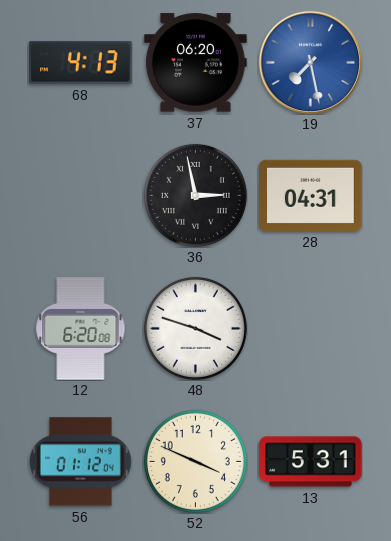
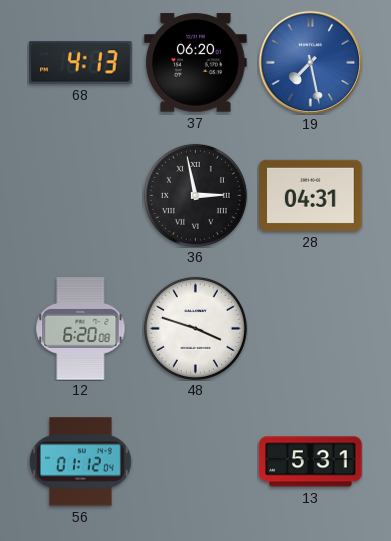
52: 3:49 -> none (195, 461)
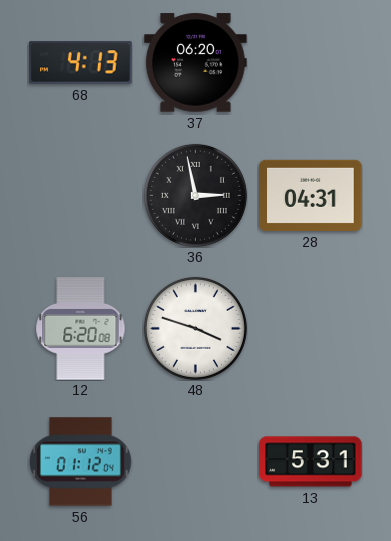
19: 7:28 -> none (310, 62)
